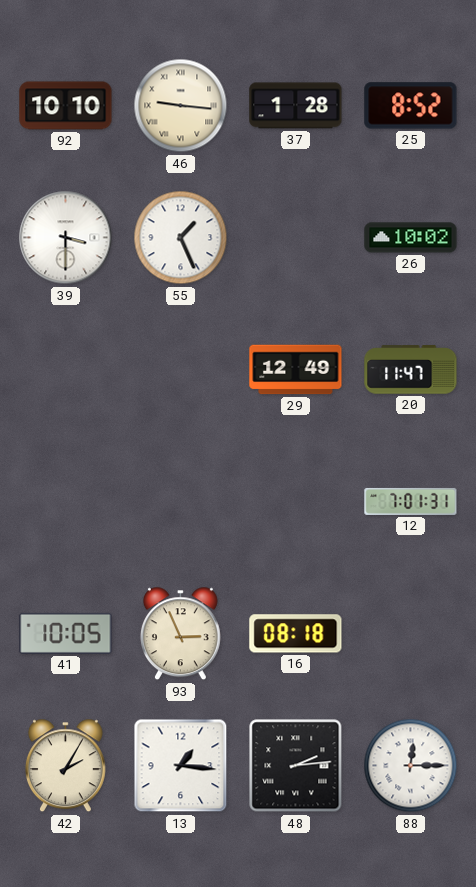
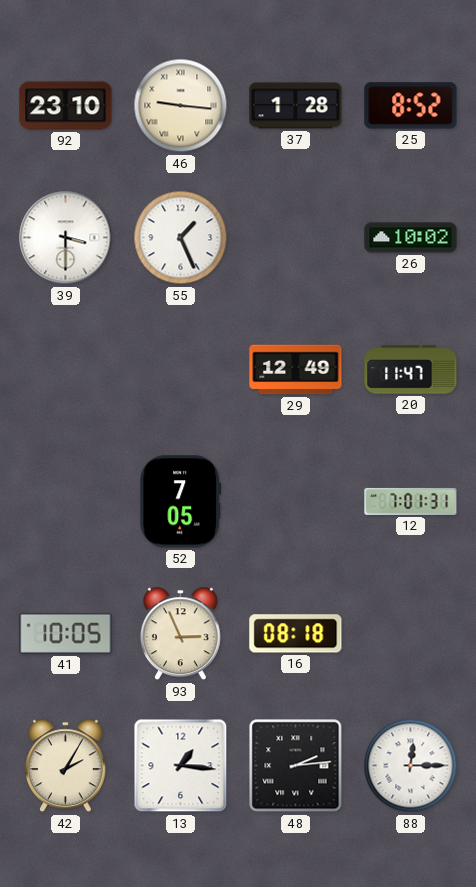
92: 10:10 -> 23:10 (66, 106)
52: none -> 7:05 (181, 502)
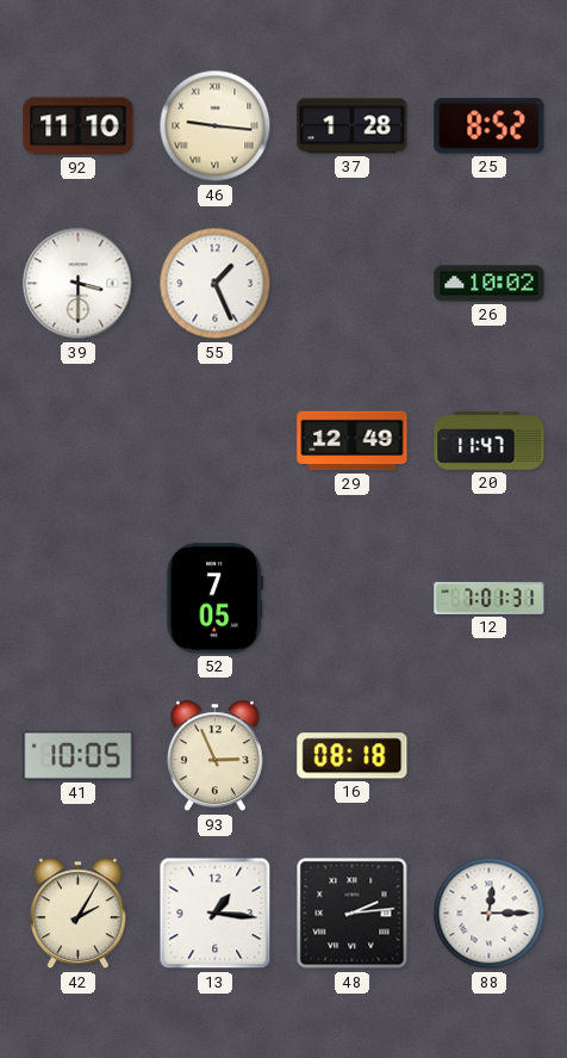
92: 23:10 -> 11:10 (79, 126)
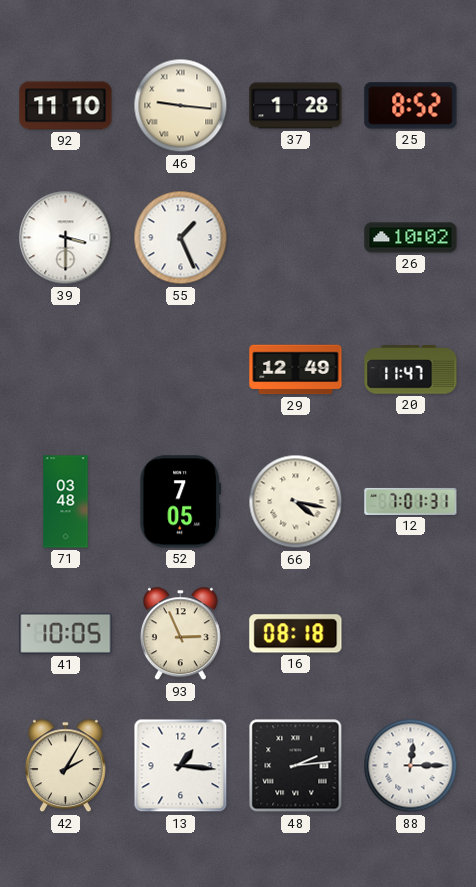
71: none -> 03:48 (66, 502)
66: none -> 4:17 (296, 502)
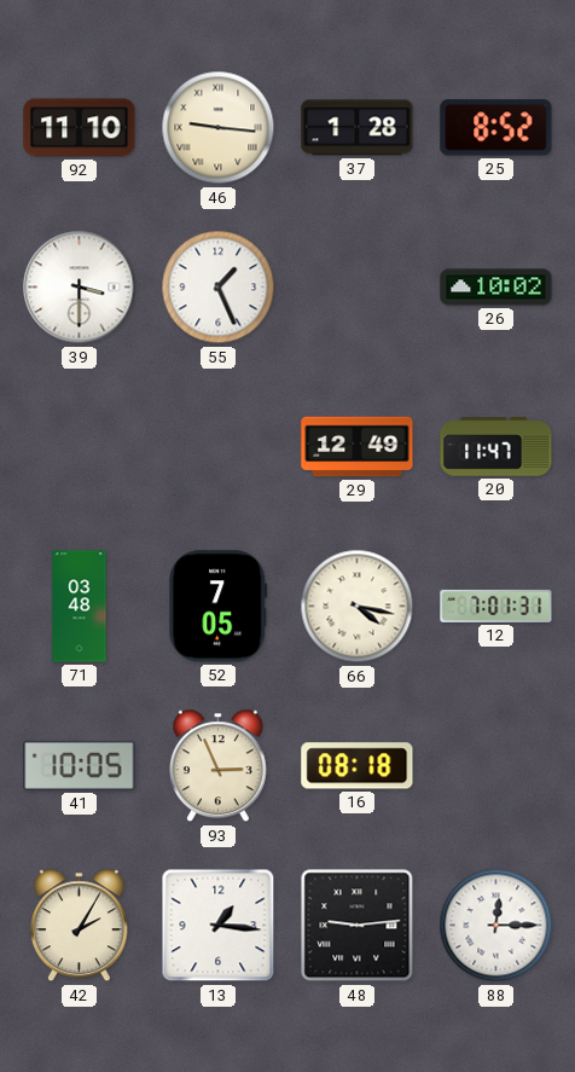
48: 2:14 -> 9:14 (358, 926)
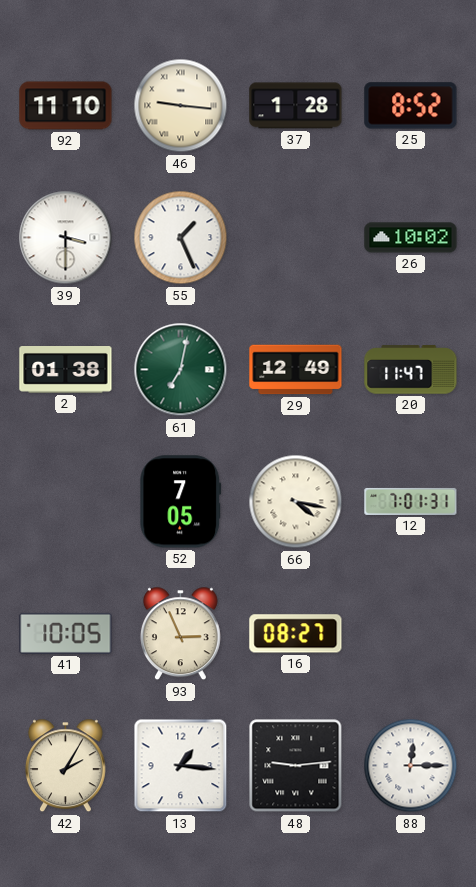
2: none -> 01:38 (66, 370)
61: none -> 7:02 (181, 370)
71: 03:48 -> none (80, 607)
16: 08:18 -> 08:27 (296, 634)
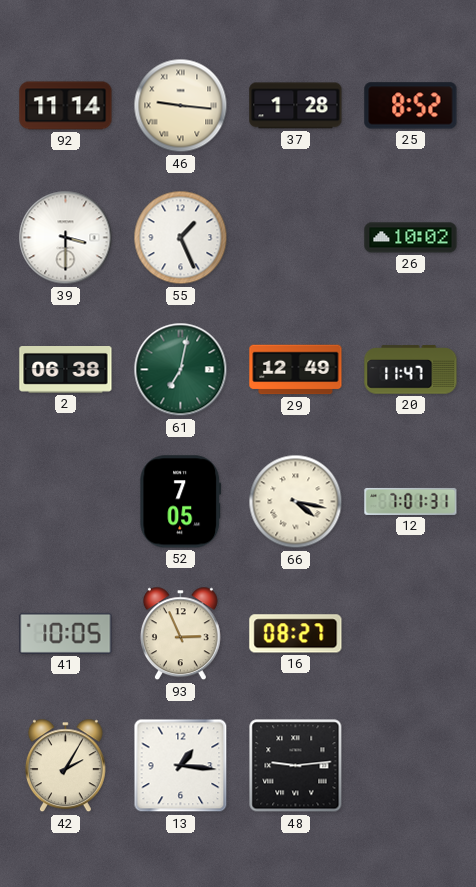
92: 11:10 -> 11:14 (66, 106)
2: 01:38 -> 06:38 (66, 370)
88: 12:15 -> none (411, 766)
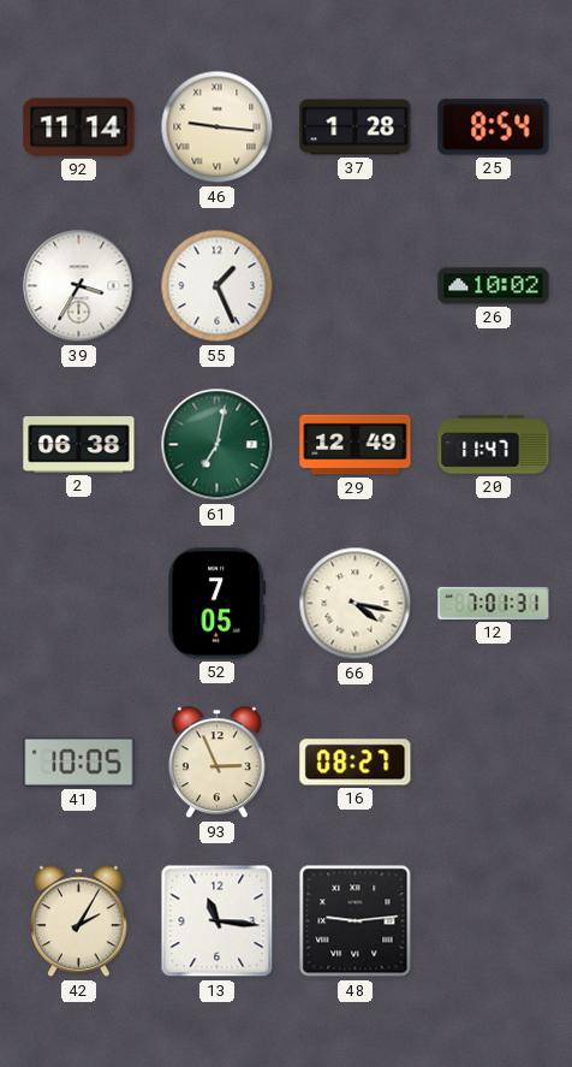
25: 8:52 -> 8:54 (494, 128)
39: 3:30 -> 3:35 (79, 286)
13: 1:16 -> 11:16 (218, 921)
